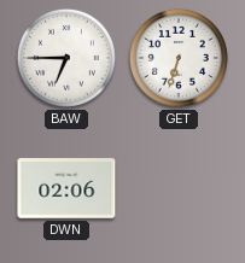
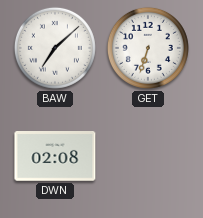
BAW: 6:45 -> 7:08 (55, 48)
DWN: 02:06 -> 02:08 (55, 157)
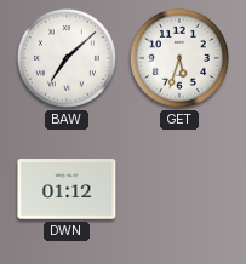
GET: 6:33 -> 5:33 (179, 58)
DWN: 02:08 -> 01:12 (67, 190)
